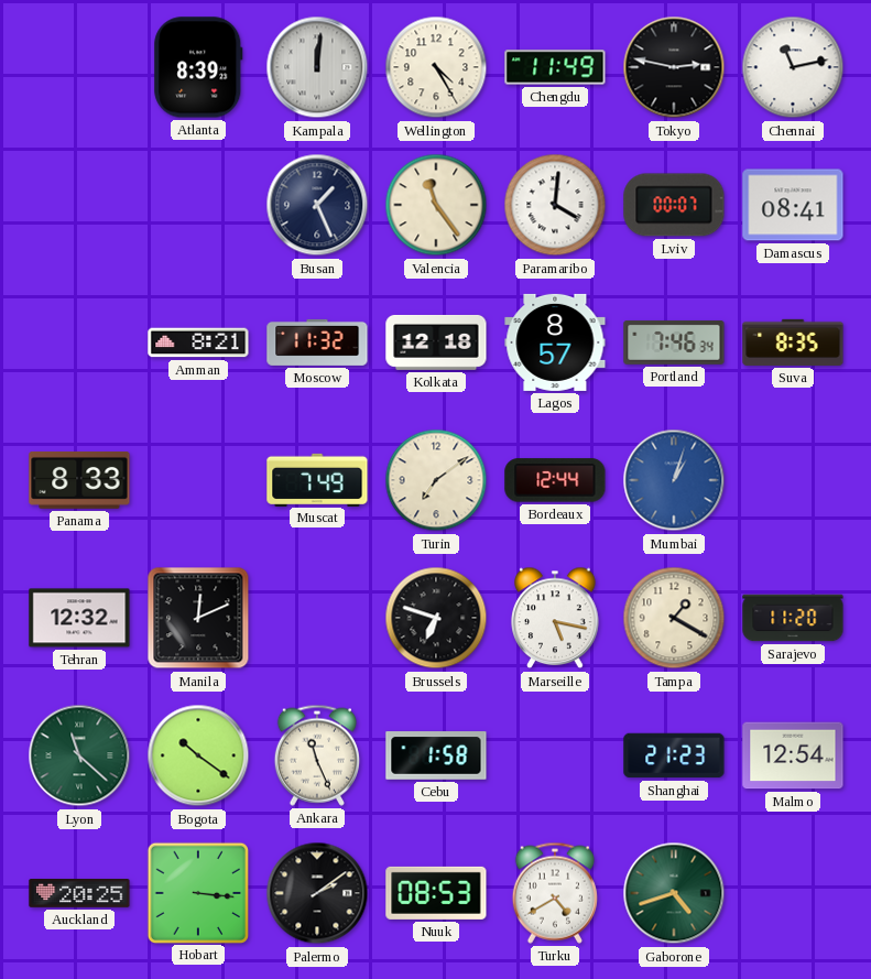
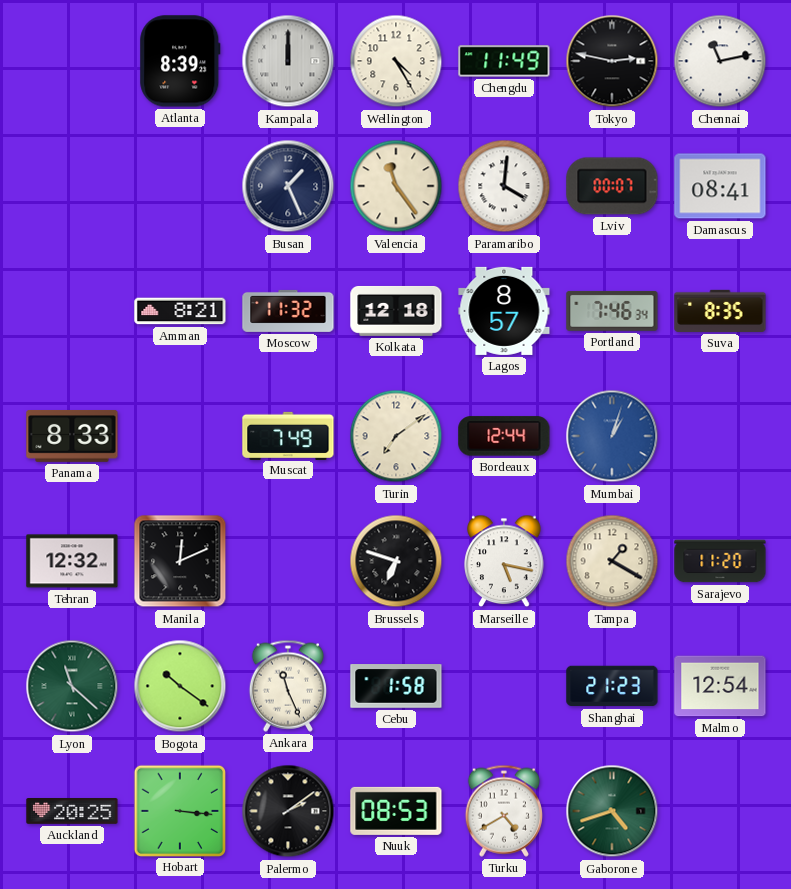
Kampala: 12:01 -> 12:00 (288, 61)
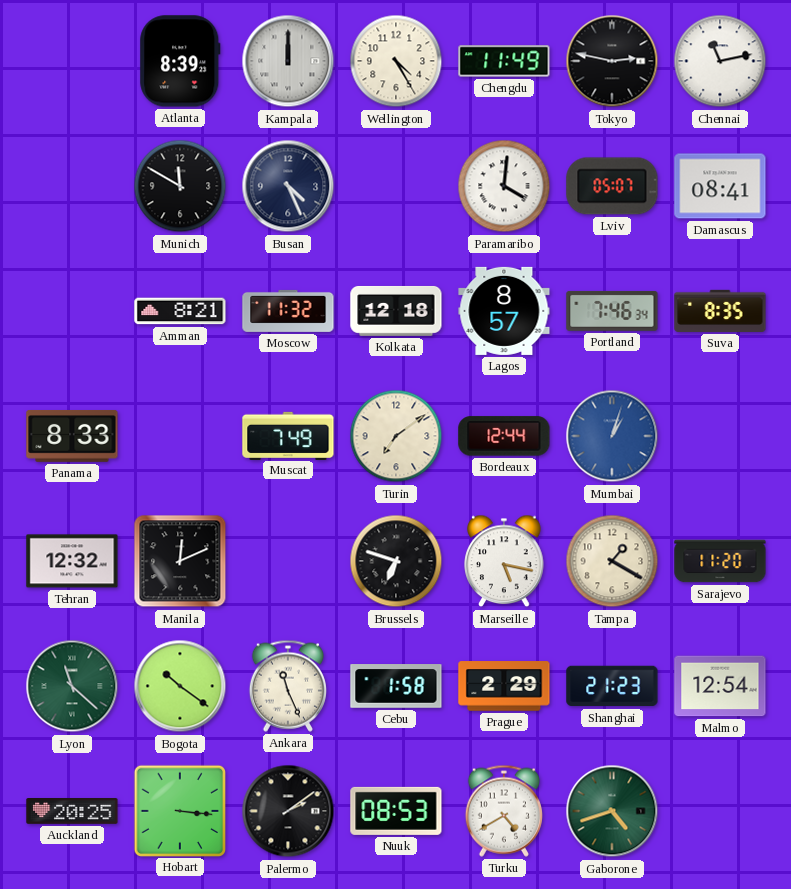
Munich: none -> 11:50 (180, 186)
Busan: 1:26 -> 4:26 (288, 186)
Valencia: 11:24 -> none (396, 186)
Lviv: 00:07 -> 05:07 (612, 186)
Prague: none -> 2:29 (504, 686)
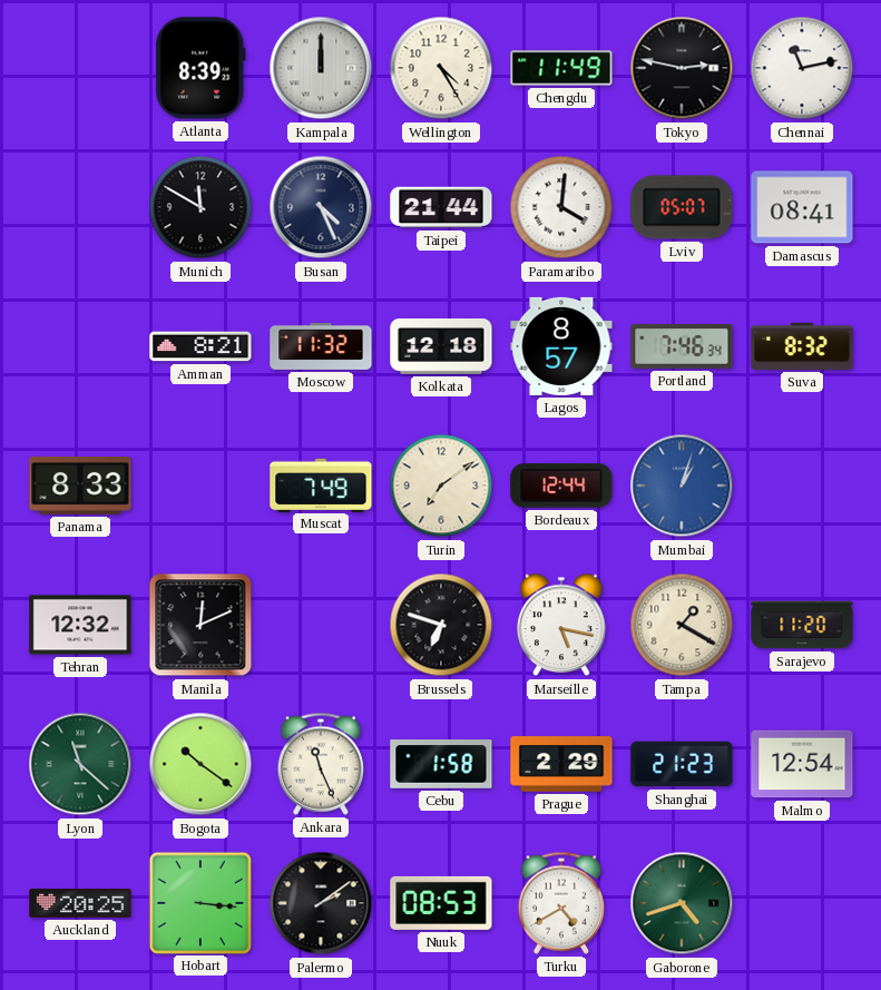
Taipei: none -> 21:44 (441, 207)
Suva: 8:35 -> 8:32 (802, 346)
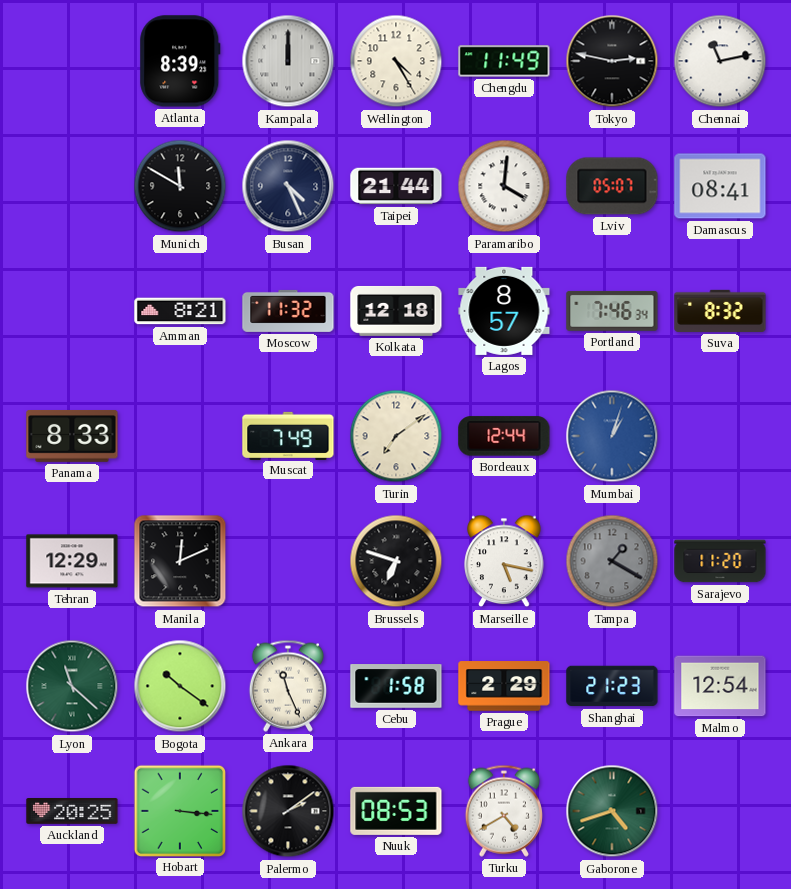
Tehran: 12:32 -> 12:29 (72, 561)
Tampa dial: cream -> grey (612, 561)
